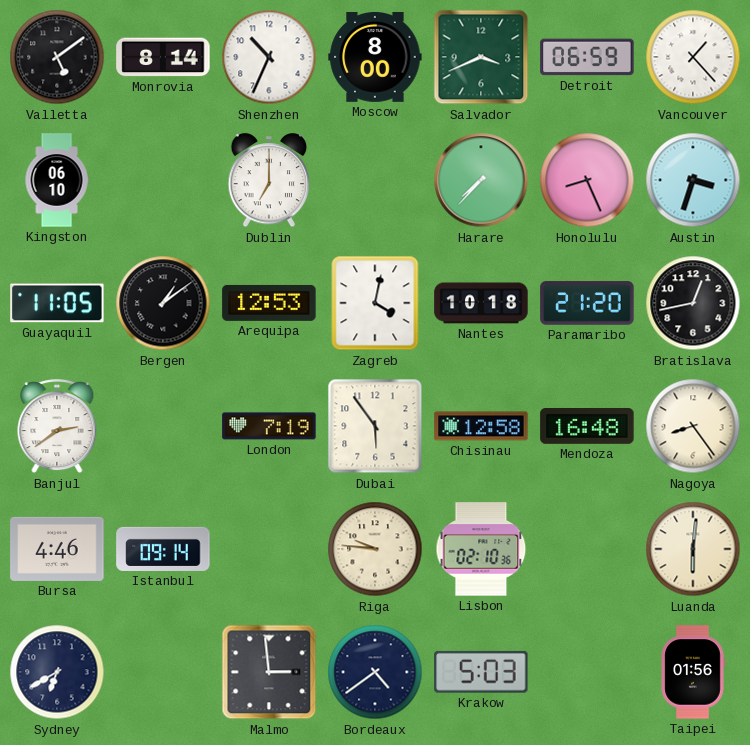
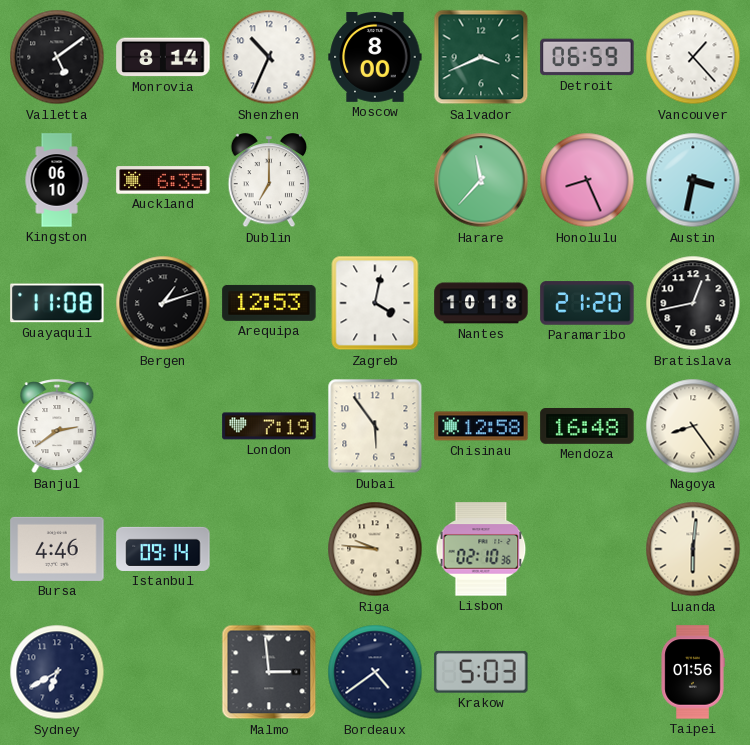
Auckland: none -> 6:35 (163, 180)
Harare: 7:37 -> 11:37 (481, 180)
Austin: 3:33 -> 3:32 (693, 180)
Guayaquil: 11:05 -> 11:08 (57, 303)
Bergen: 1:09 -> 1:12 (163, 303)
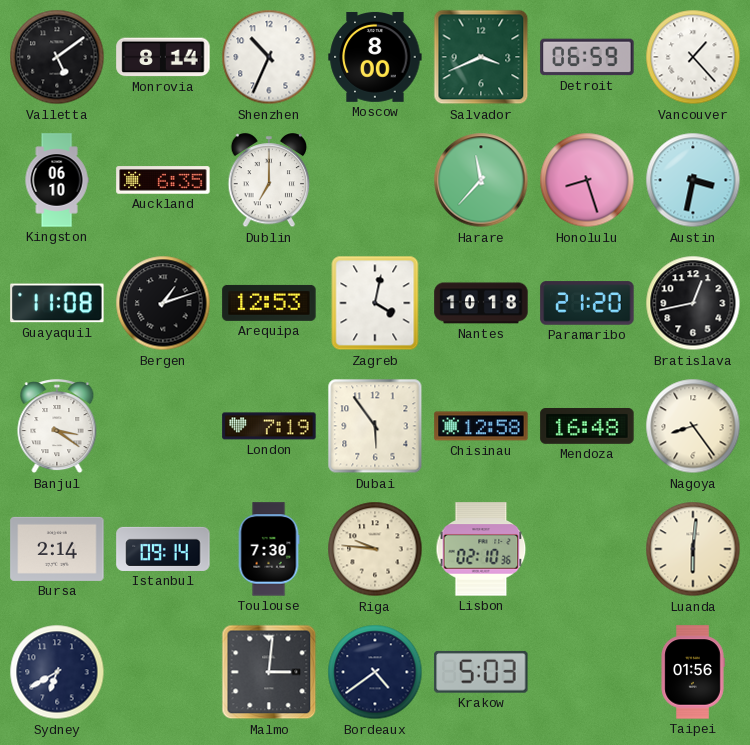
Honolulu: 8:26 -> 8:27 (587, 180)
Banjul: 2:39 -> 3:21 (57, 427)
Bursa: 4:46 -> 2:14 (57, 549)
Toulouse: none -> 7:30 (269, 549)
Malmo: 2:59 -> 3:01 (269, 672)
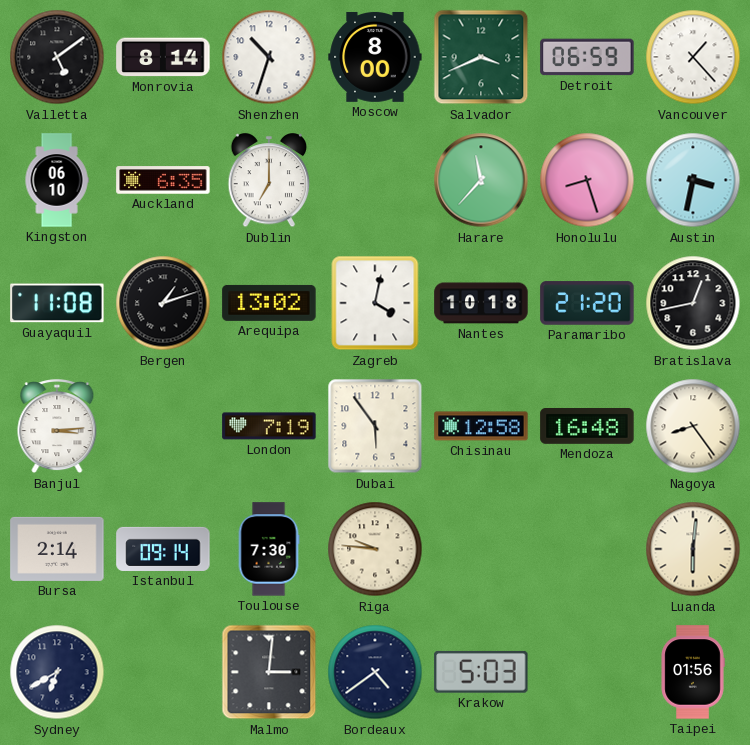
Shenzhen: 10:34 -> 10:33 (269, 57)
Arequipa: 12:53 -> 13:02 (269, 303)
Banjul: 3:21 -> 3:14 (57, 427)
Lisbon: 02:10 -> none (481, 549)
